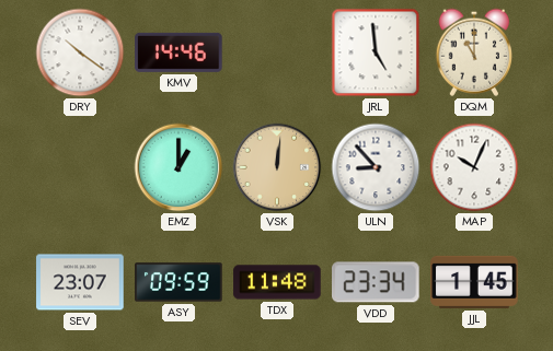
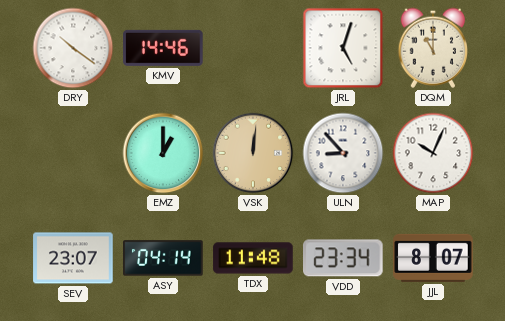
JRL: 4:59 -> 5:03 (343, 48)
ASY: 09:59 -> 04:14 (163, 258)
JJL: 1:45 -> 8:07 (433, 258)
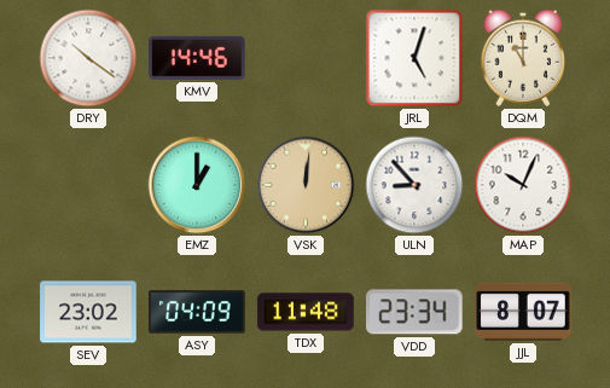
SEV: 23:07 -> 23:02 (88, 312)
ASY: 04:14 -> 04:09 (197, 312)
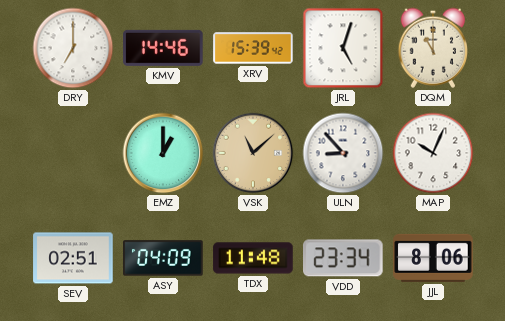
DRY: 10:21 -> 7:00 (73, 48)
XRV: none -> 15:39 (253, 48)
VSK: 12:01 -> 11:08 (253, 153)
SEV: 23:02 -> 02:51 (73, 258)
JJL: 8:07 -> 8:06 (433, 258)
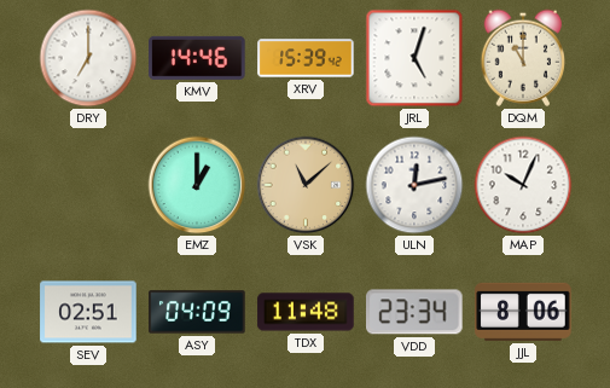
ULN: 8:53 -> 12:13 (414, 185)
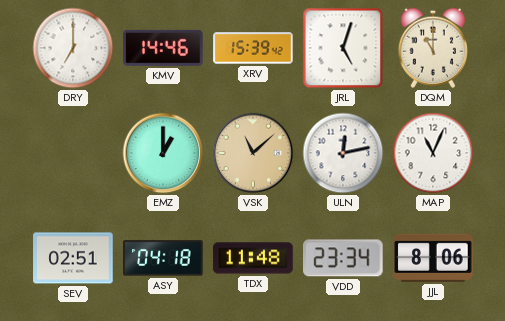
MAP: 10:04 -> 11:04 (433, 153)
ASY: 04:09 -> 04:18 (163, 258)
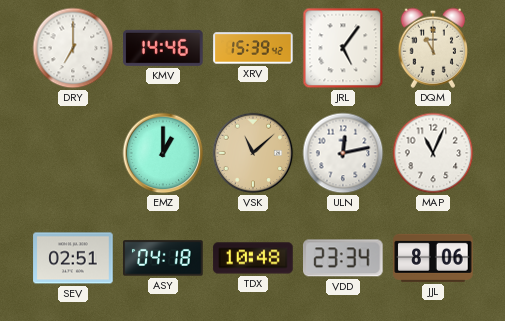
JRL: 5:03 -> 5:06 (343, 48)
TDX: 11:48 -> 10:48 (253, 258)
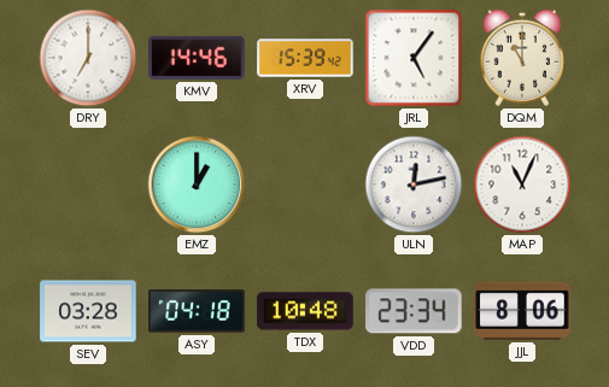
VSK: 11:08 -> none (253, 153)
SEV: 02:51 -> 03:28 (88, 311)
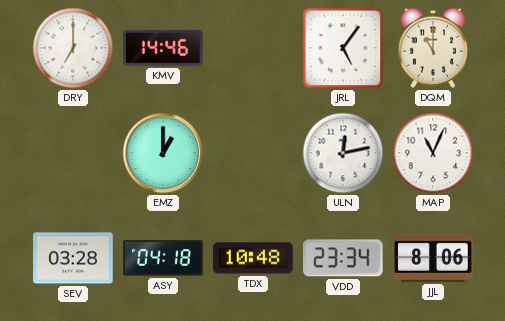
XRV: 15:39 -> none (305, 58)
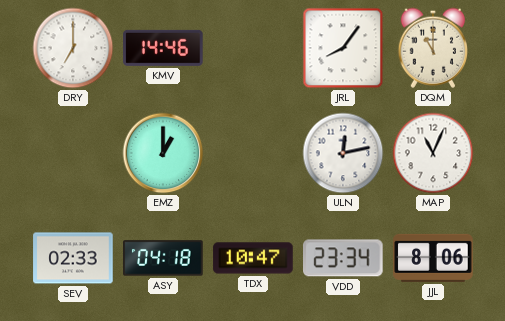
JRL: 5:06 -> 8:06 (343, 48)
SEV: 03:28 -> 02:33 (73, 258)
TDX: 10:48 -> 10:47 (253, 258)
